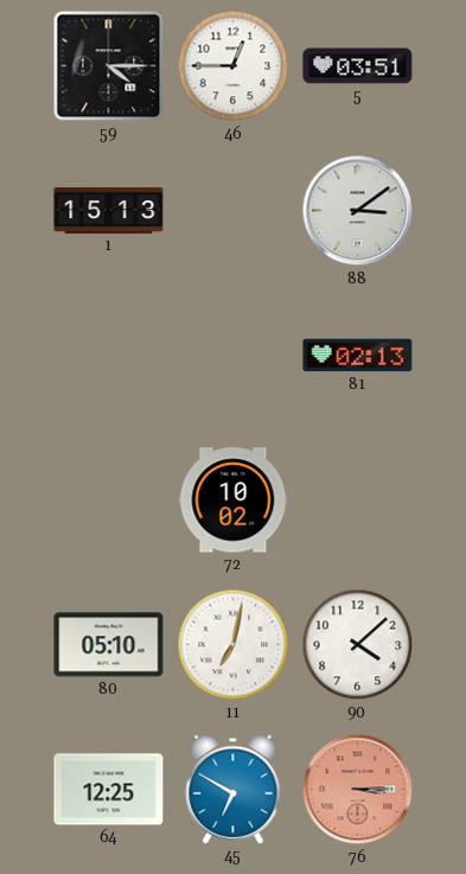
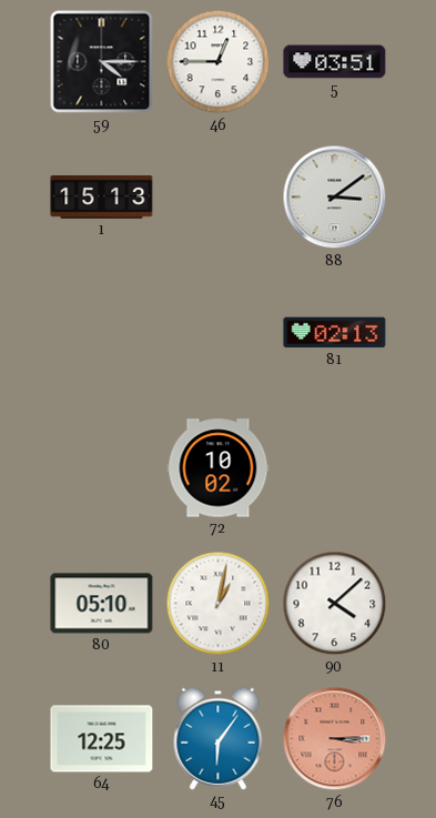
11: 7:02 -> 1:02 (219, 604)
45: 6:50 -> 6:06 (219, 738)
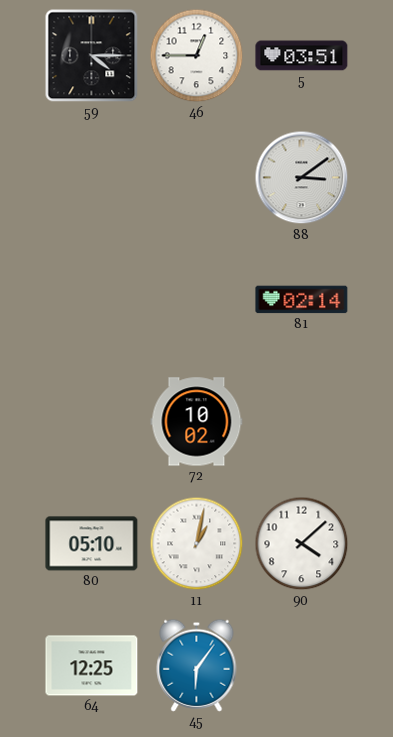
1: 15:13 -> none (102, 196)
81: 02:13 -> 02:14 (302, 300)
76: 3:15 -> none (335, 739)
